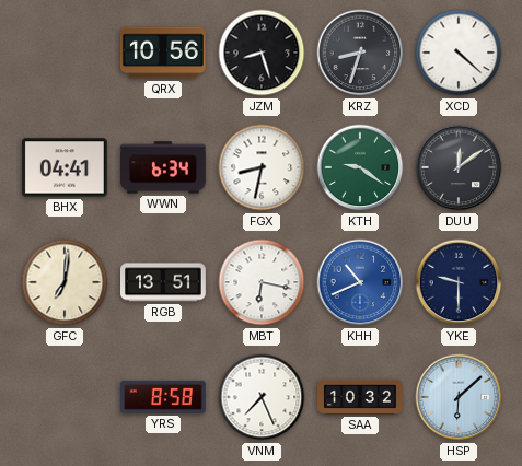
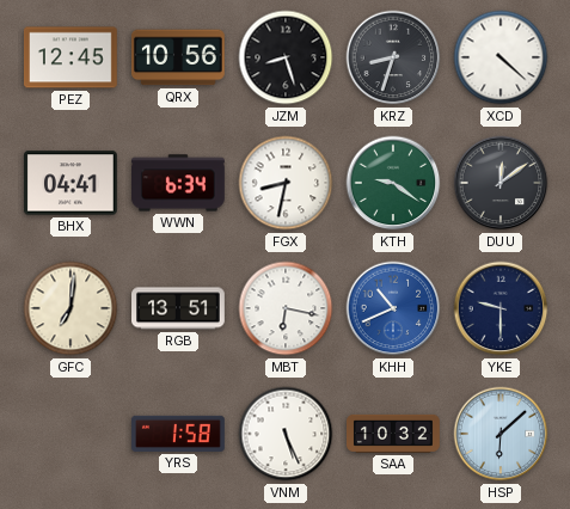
PEZ: none -> 12:45 (71, 57)
YRS: 8:58 -> 1:58 (179, 434)
VNM: 7:26 -> 5:26 (286, 434)
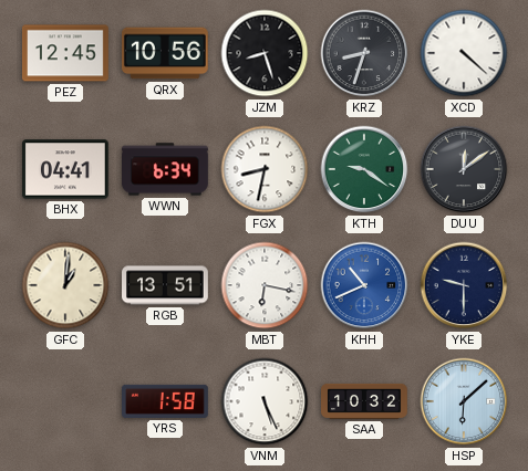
GFC: 7:01 -> 1:01 (65, 285)
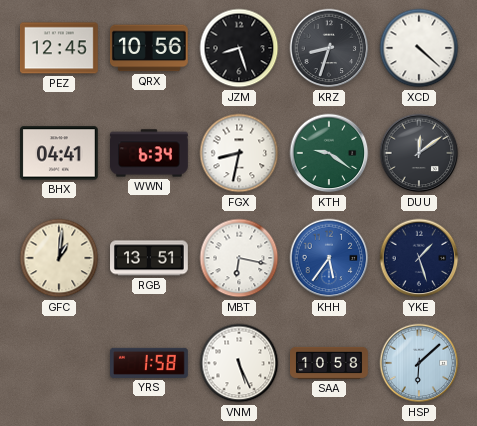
KHH: 10:41 -> 5:36 (329, 258)
YKE: 9:30 -> 1:27 (419, 258)
SAA: 10:32 -> 10:58 (330, 363)
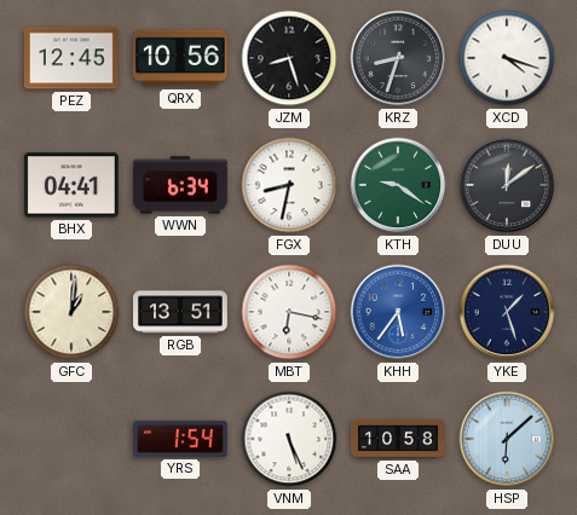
XCD: 4:22 -> 4:18 (507, 58)
YRS: 1:58 -> 1:54 (181, 439)
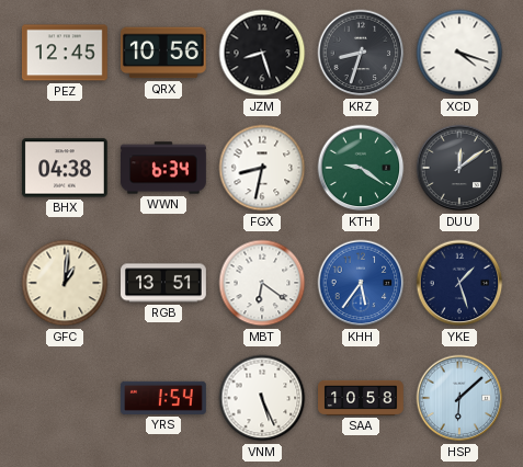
BHX: 04:41 -> 04:38 (66, 168)
MBT: 6:17 -> 6:21 (262, 283)
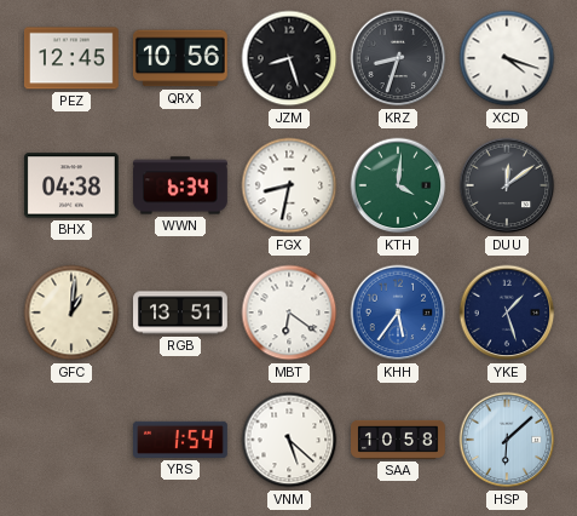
KTH: 9:21 -> 4:01 (398, 185)
VNM: 5:26 -> 5:22 (289, 440)
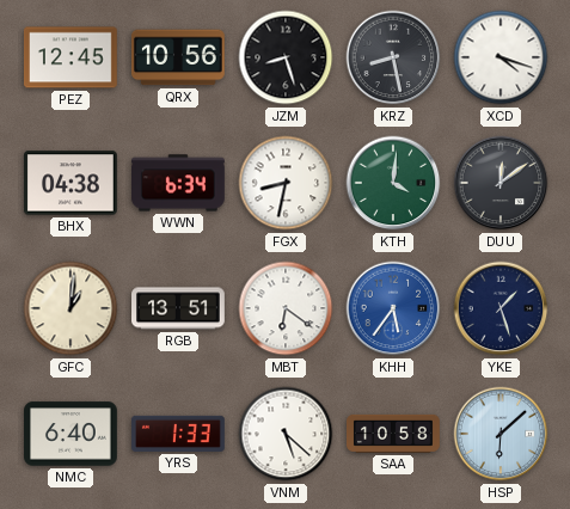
KRZ: 8:33 -> 8:28 (393, 57)
NMC: none -> 6:40 (72, 434)
YRS: 1:54 -> 1:33 (179, 434)
